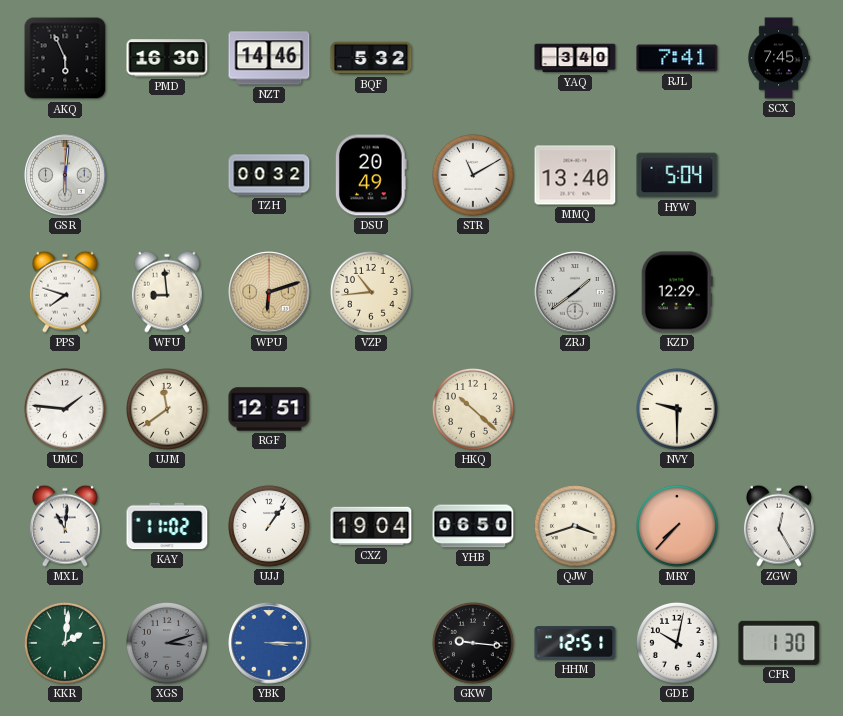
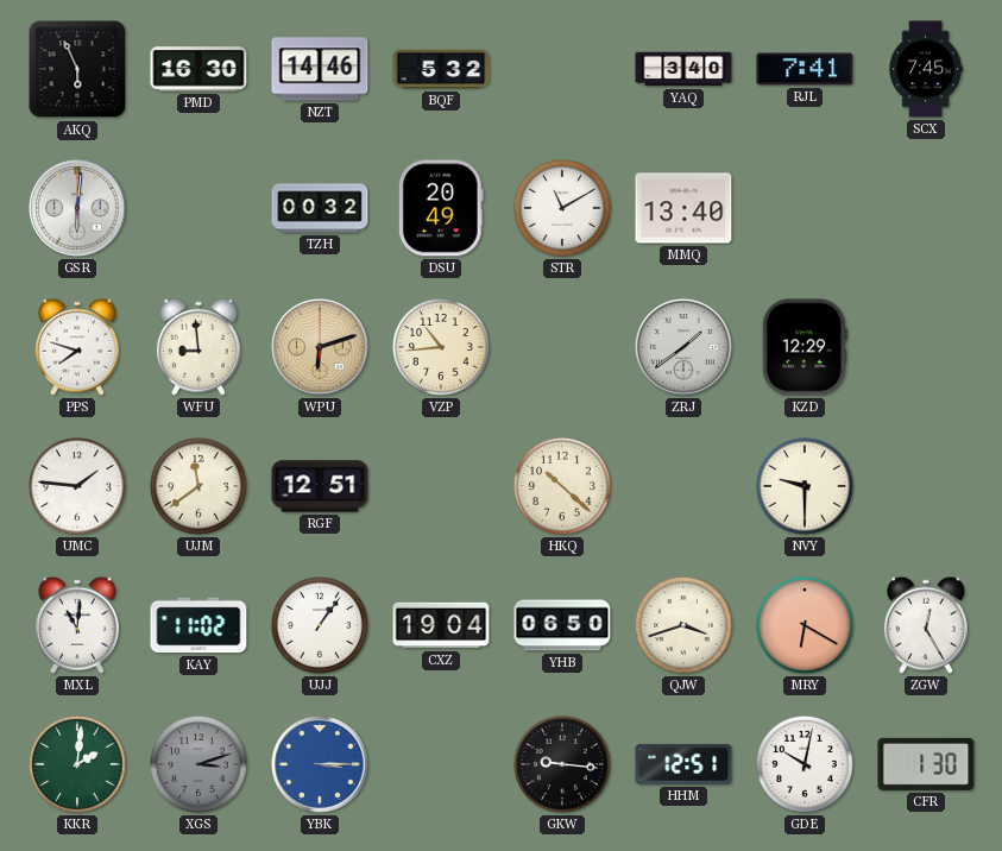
HYW: 5:04 -> none (677, 175)
MRY: 7:37 -> 6:20 (805, 625)
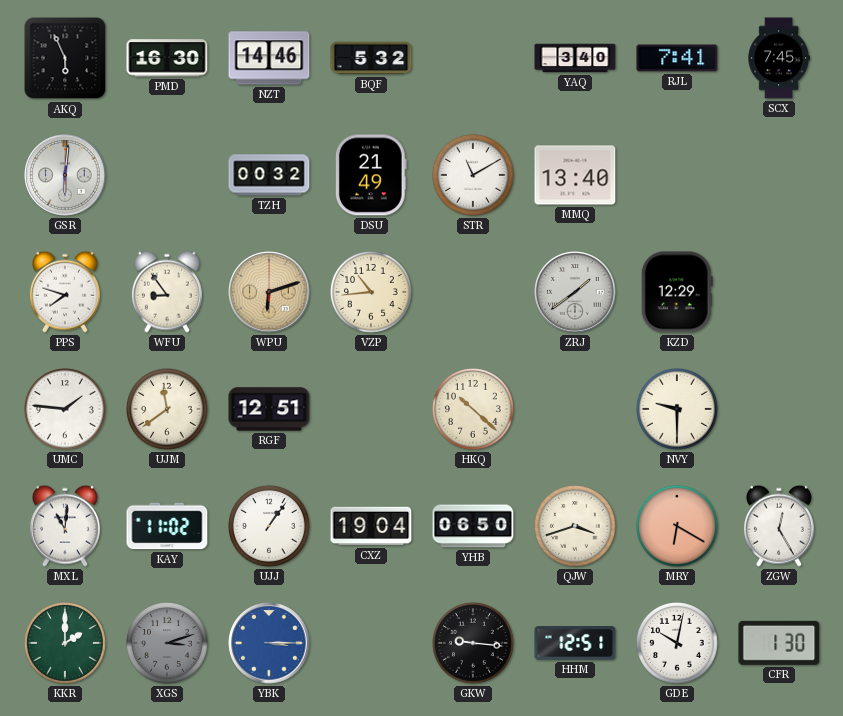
DSU: 20:49 -> 21:49 (371, 175)
WFU: 8:59 -> 8:54 (167, 292)
KKR: 2:01 -> 2:00 (65, 643)
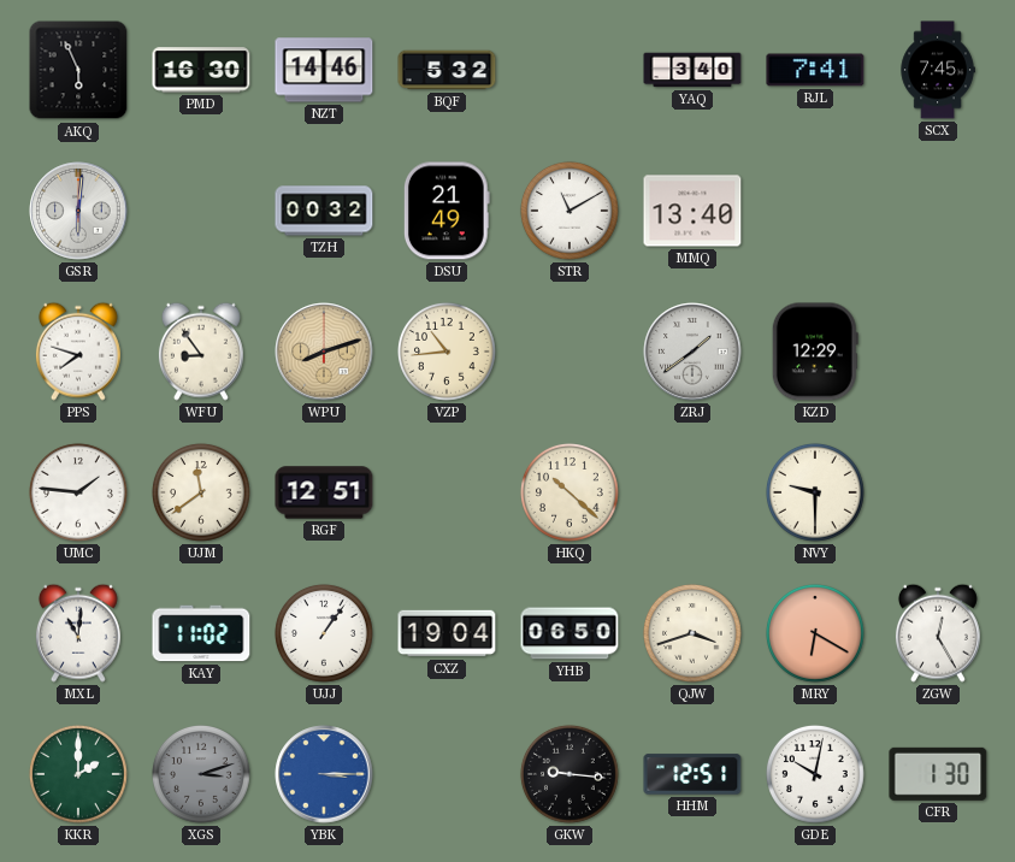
WPU: 6:12 -> 8:12 (324, 352)
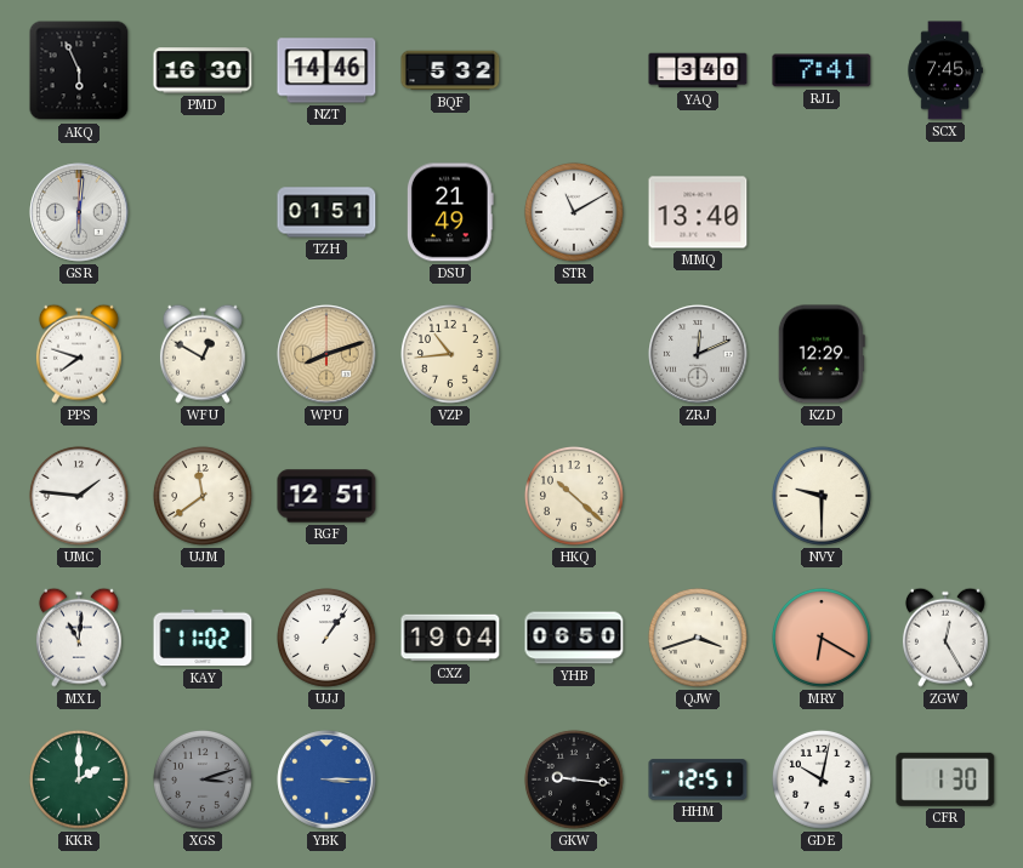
TZH: 00:32 -> 01:51 (326, 212)
WFU: 8:54 -> 12:50 (203, 354)
ZRJ: 1:39 -> 12:11 (698, 354)
